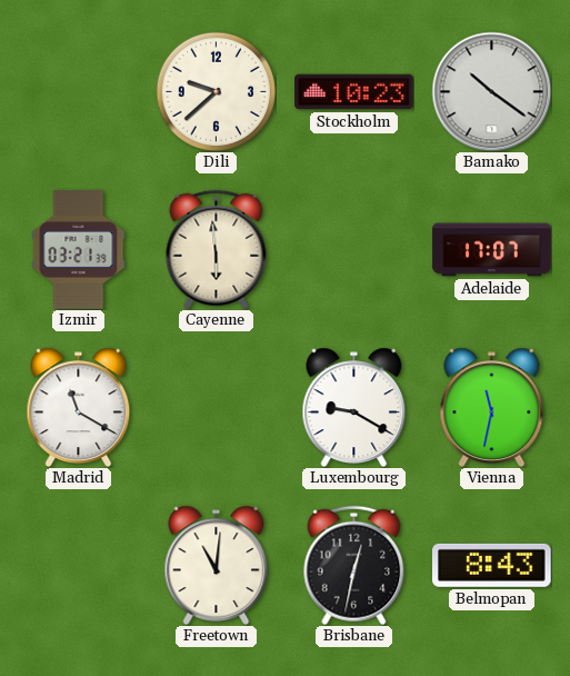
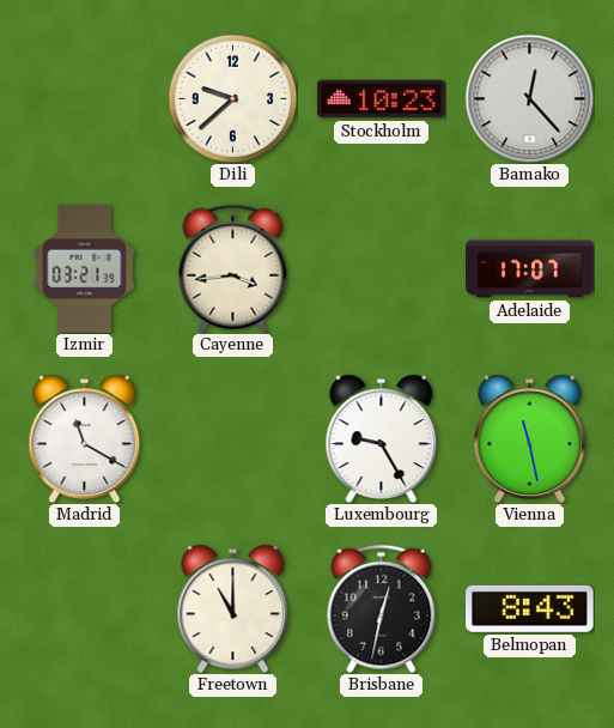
Bamako: 10:21 -> 12:23 (529, 98)
Cayenne: 5:59 -> 3:44 (233, 268)
Luxembourg: 9:20 -> 9:25 (382, 438)
Vienna: 11:32 -> 11:28 (530, 438)
Freetown: 11:01 -> 11:00 (233, 608)
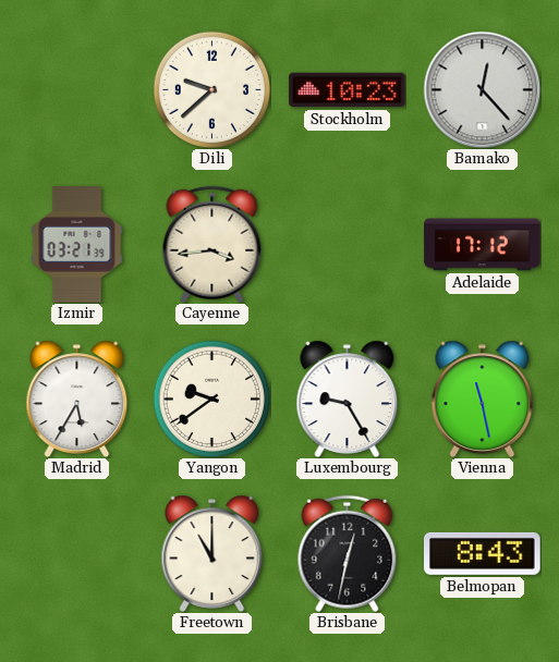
Adelaide: 17:07 -> 17:12 (483, 245)
Madrid: 11:20 -> 5:35 (77, 399)
Yangon: none -> 9:39 (211, 399)
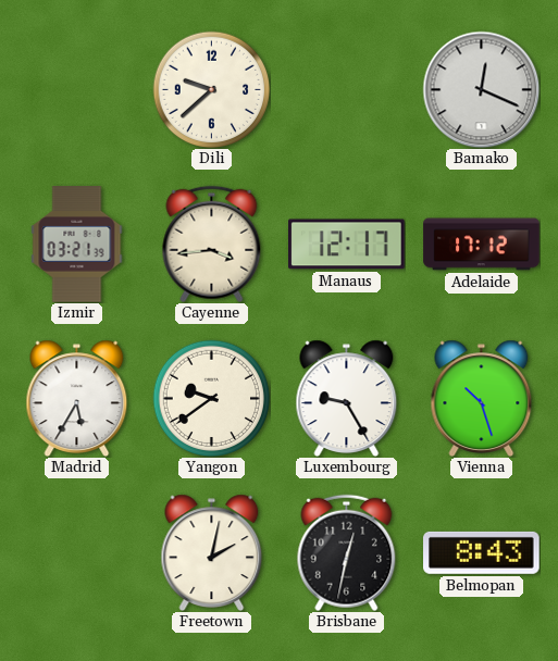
Stockholm: 10:23 -> none (348, 90)
Bamako: 12:23 -> 12:19 (481, 89)
Manaus: none -> 12:17 (347, 245)
Vienna: 11:28 -> 10:27 (482, 398)
Freetown: 11:00 -> 2:02 (212, 552)
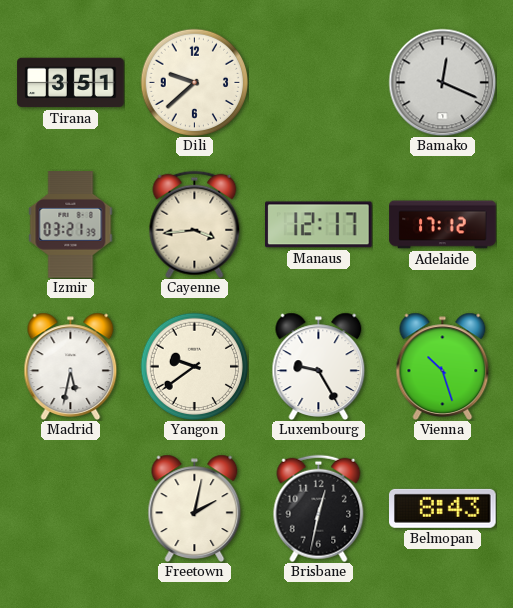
Tirana: none -> 3:51 (71, 83)
Madrid: 5:35 -> 5:32 (71, 366)
